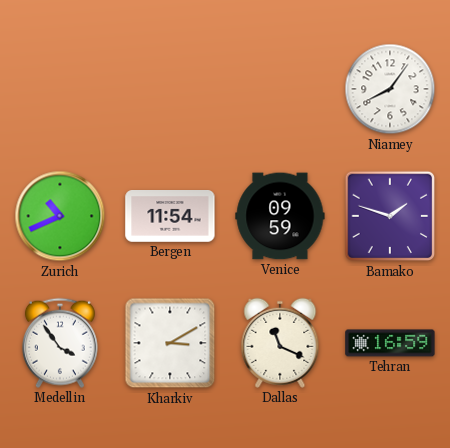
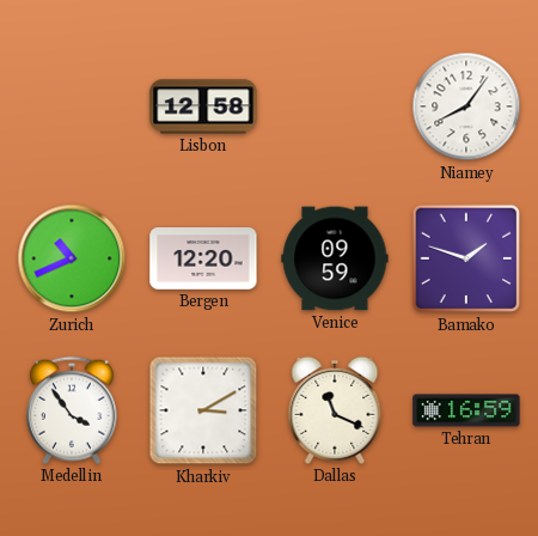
Lisbon: none -> 12:58 (203, 106)
Bergen: 11:54 -> 12:20 (203, 258)
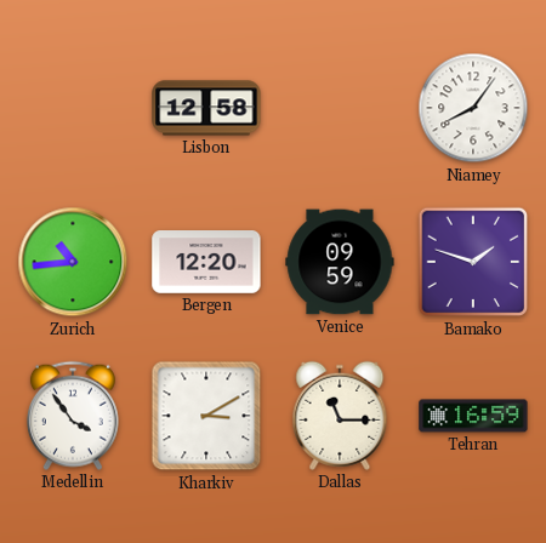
Zurich: 10:41 -> 10:44 (73, 262)
Dallas: 11:19 -> 11:15 (340, 416)
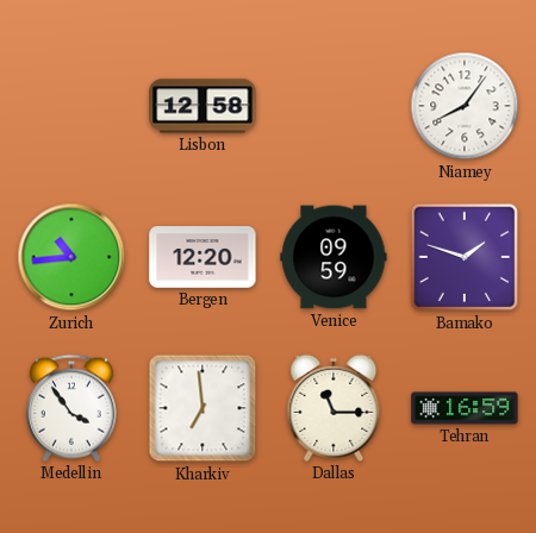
Kharkiv: 3:10 -> 6:59 (202, 408)
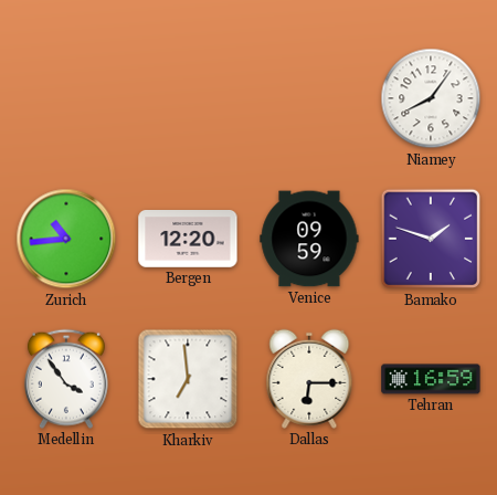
Lisbon: 12:58 -> none (202, 106)
Dallas: 11:15 -> 6:15 (309, 379)
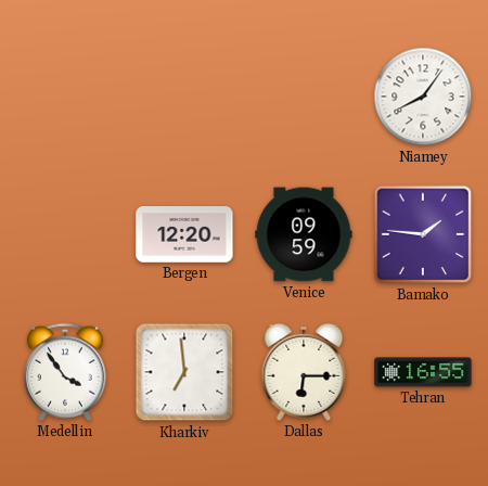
Zurich: 10:44 -> none (66, 239)
Bamako: 1:48 -> 1:46 (423, 234)
Tehran: 16:59 -> 16:55 (423, 372)
